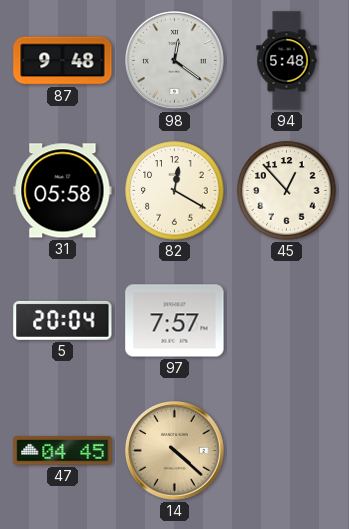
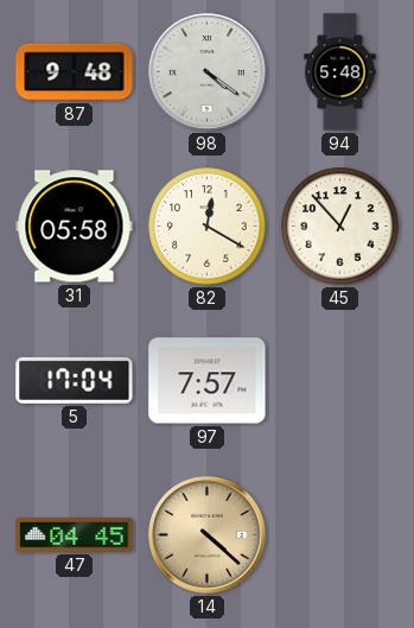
98: 12:21 -> 4:21 (208, 72)
5: 20:04 -> 17:04 (75, 380)
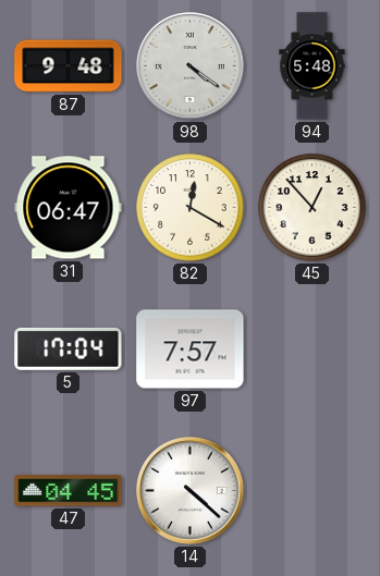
31: 05:58 -> 06:47 (69, 208)
14 dial: champagne -> white (191, 491)
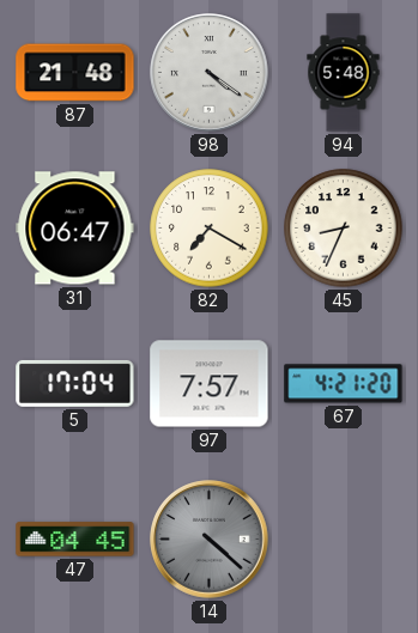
87: 9:48 -> 21:48 (75, 73)
82: 12:20 -> 7:20 (210, 229)
45: 12:53 -> 8:34 (344, 229)
67: none -> 4:21 (344, 384)
14 dial: white -> grey (210, 540)
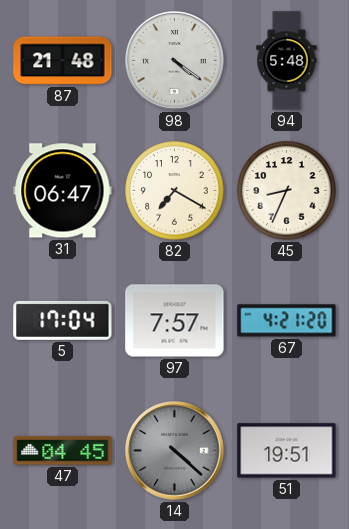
51: none -> 19:51 (287, 451)
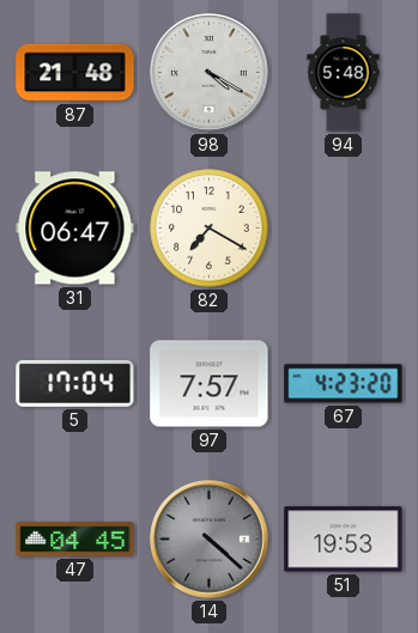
98: 4:21 -> 4:20 (210, 73)
45: 8:34 -> none (287, 191)
67: 4:21 -> 4:23 (344, 384)
51: 19:51 -> 19:53 (344, 540)
